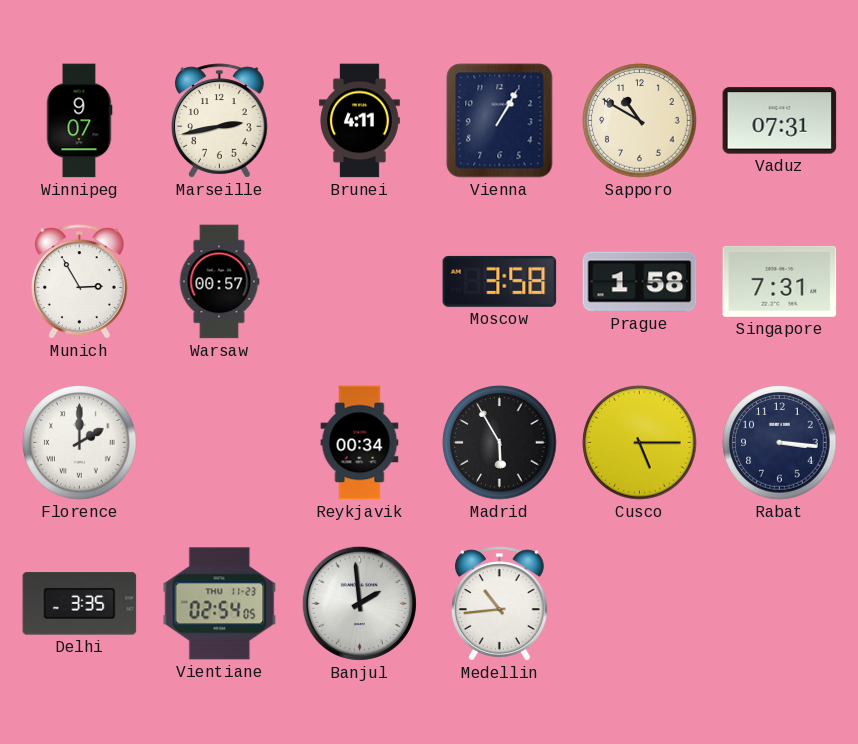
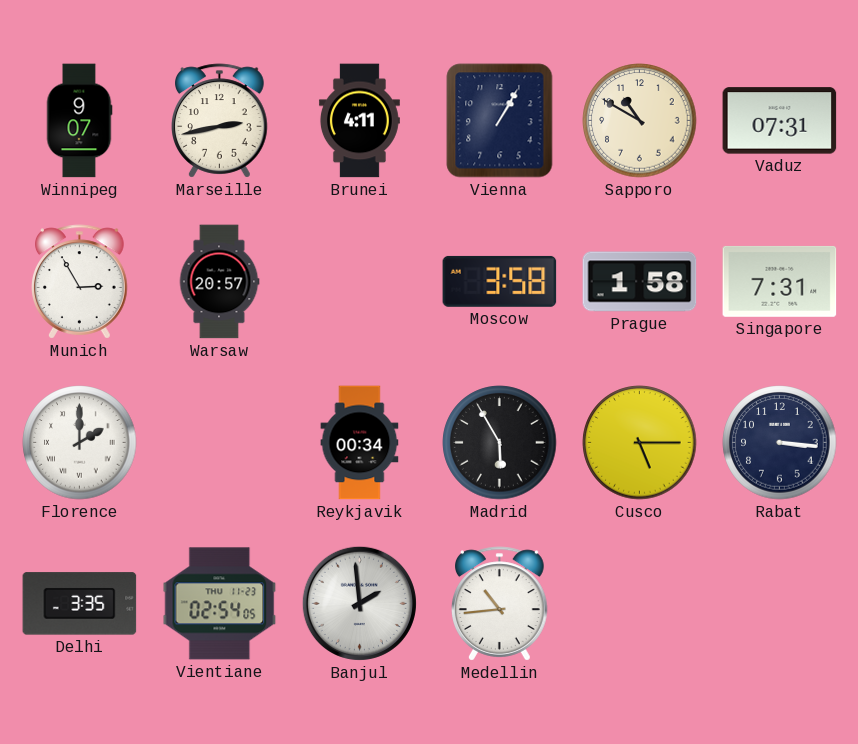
Warsaw: 00:57 -> 20:57 (219, 282)
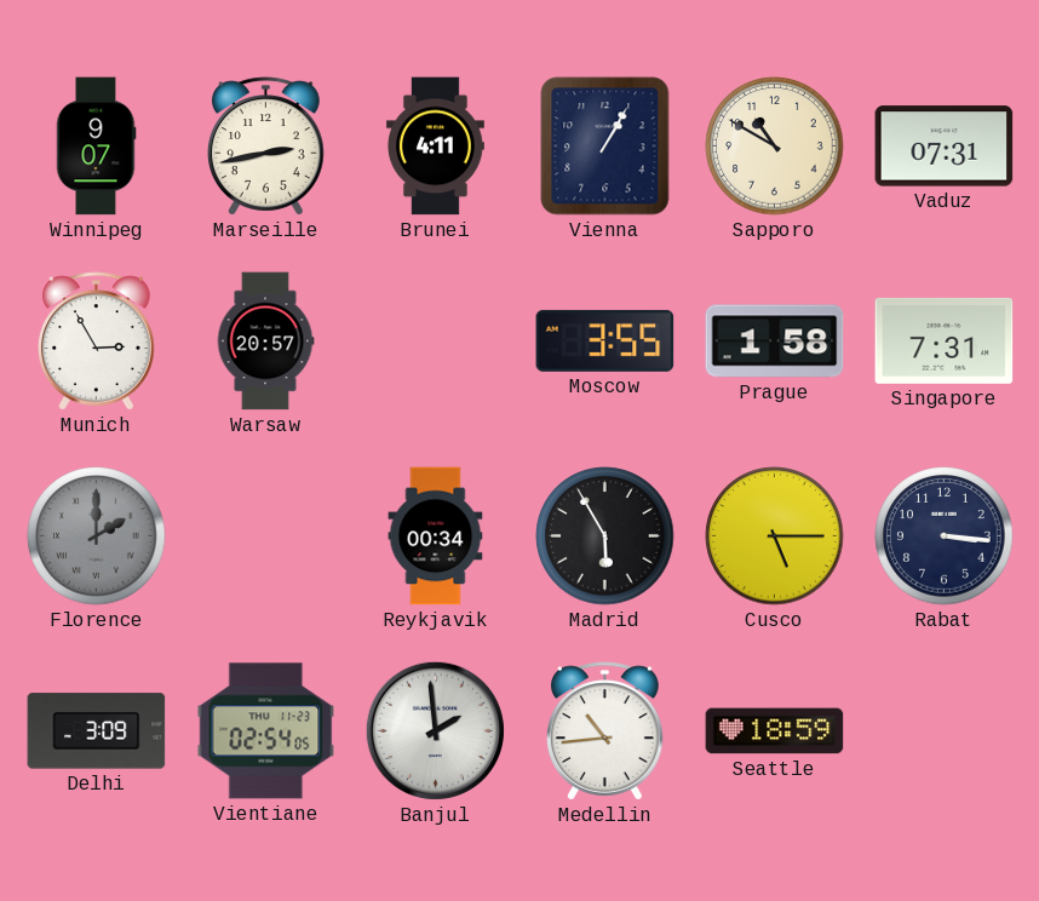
Moscow: 3:58 -> 3:55 (605, 340)
Florence dial: white -> grey (97, 536)
Delhi: 3:35 -> 3:09 (97, 731)
Seattle: none -> 18:59 (775, 731)
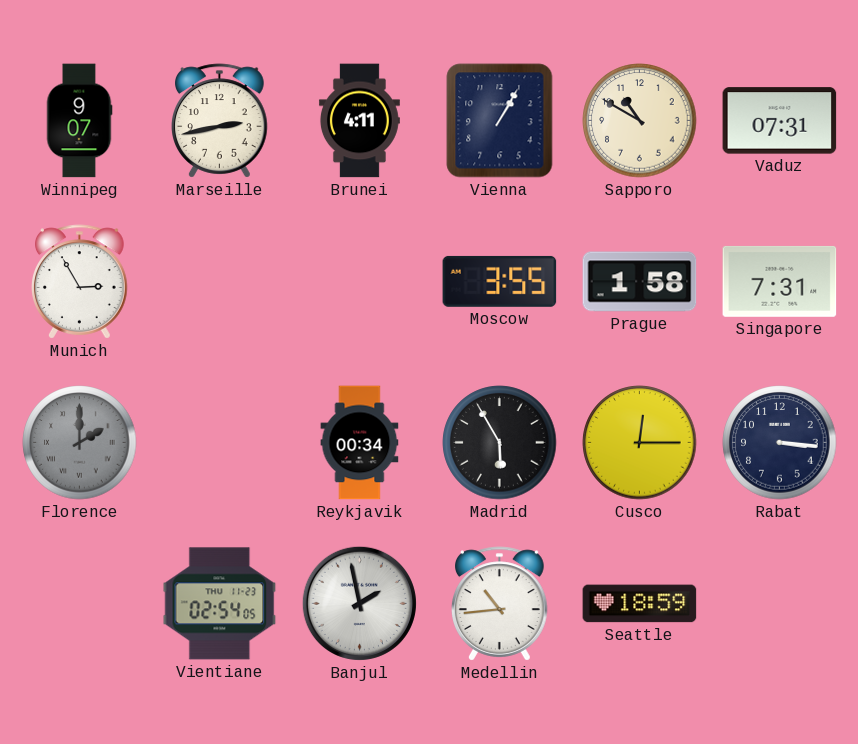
Warsaw: 20:57 -> none (265, 342)
Cusco: 5:15 -> 12:15 (640, 443)
Delhi: 3:09 -> none (97, 731)
Banjul: 1:59 -> 1:58 (359, 603)
